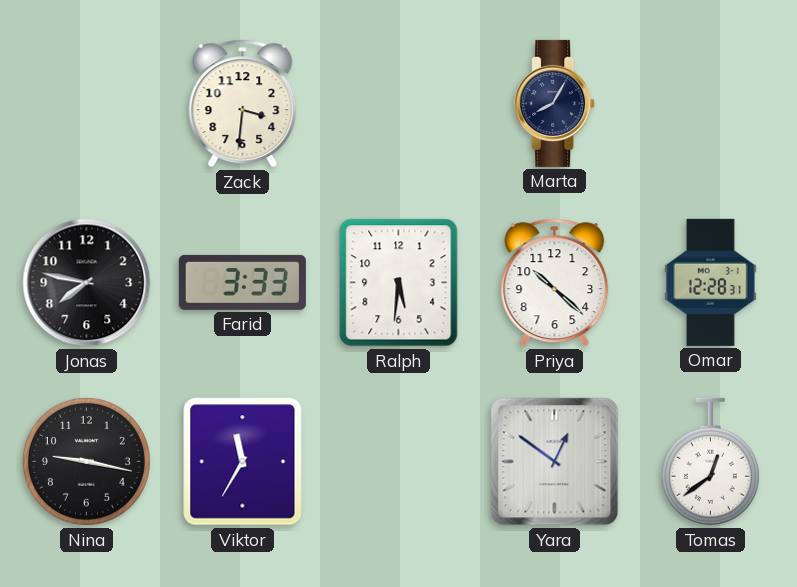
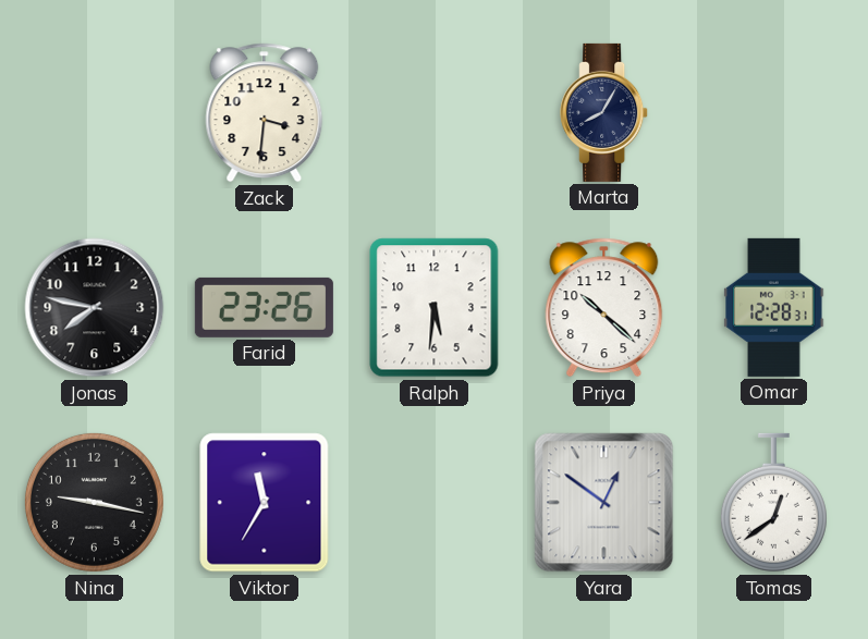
Farid: 3:33 -> 23:26 (264, 307)
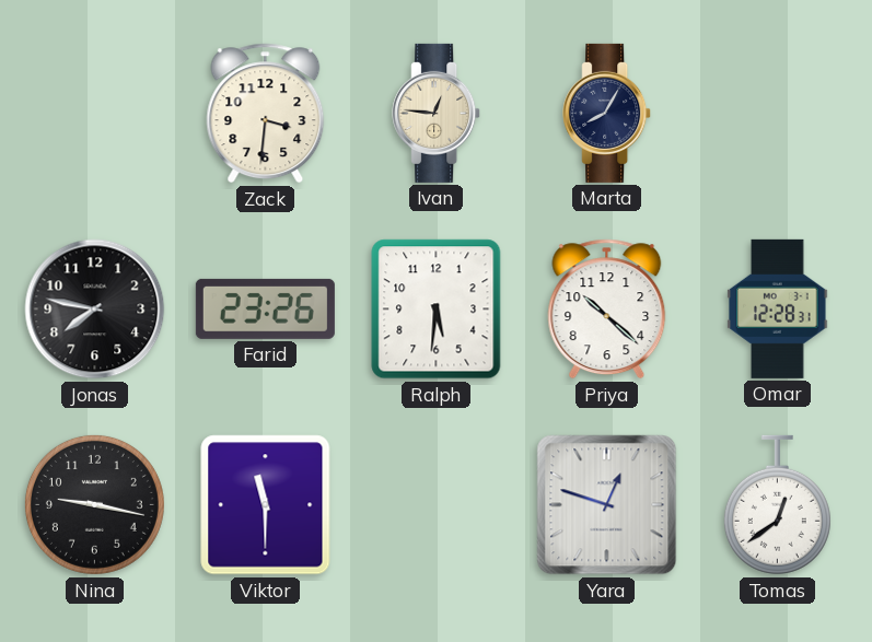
Ivan: none -> 12:46 (437, 113)
Viktor: 11:35 -> 11:30 (266, 505)
Yara: 12:51 -> 12:48 (607, 505)
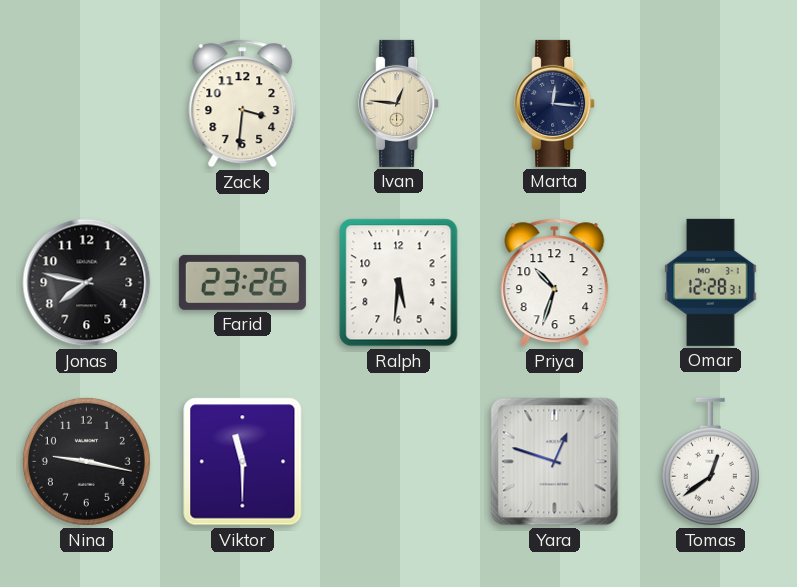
Marta: 8:05 -> 12:16 (555, 103)
Priya: 10:22 -> 10:33 (555, 283)
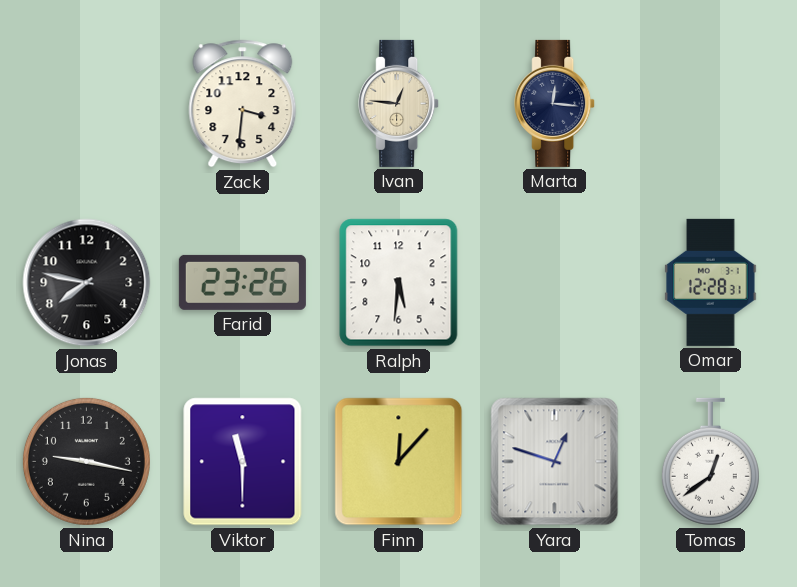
Priya: 10:33 -> none (555, 283)
Finn: none -> 12:07 (399, 462)
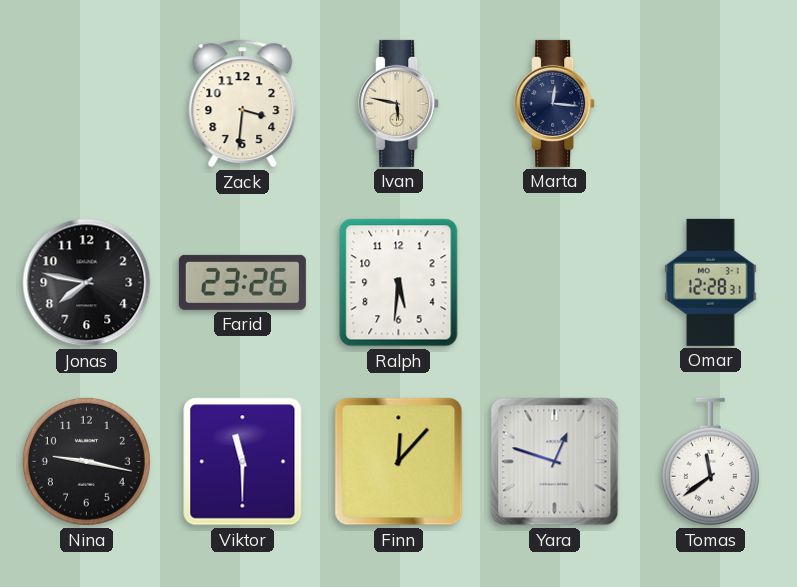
Ivan: 12:46 -> 5:47 (399, 103)
Tomas: 12:39 -> 11:39 (710, 462)
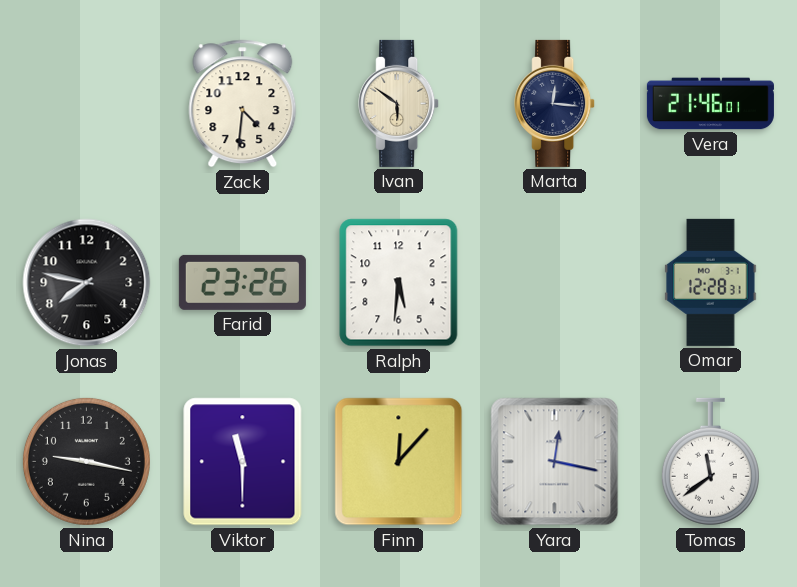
Zack: 3:31 -> 4:31 (243, 104)
Ivan: 5:47 -> 5:51 (399, 103)
Vera: none -> 21:46 (710, 104)
Yara: 12:48 -> 12:17 (555, 462)
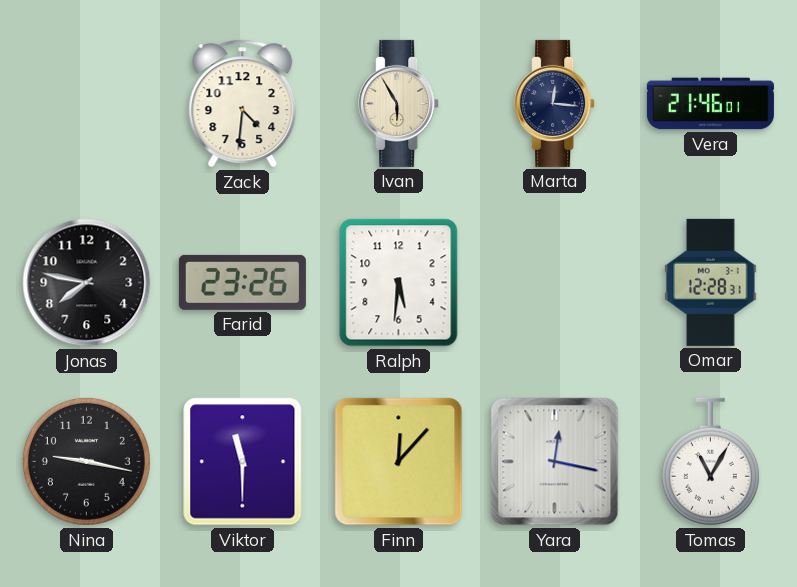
Ivan: 5:51 -> 5:55 (399, 103)
Tomas: 11:39 -> 11:05 (710, 462)
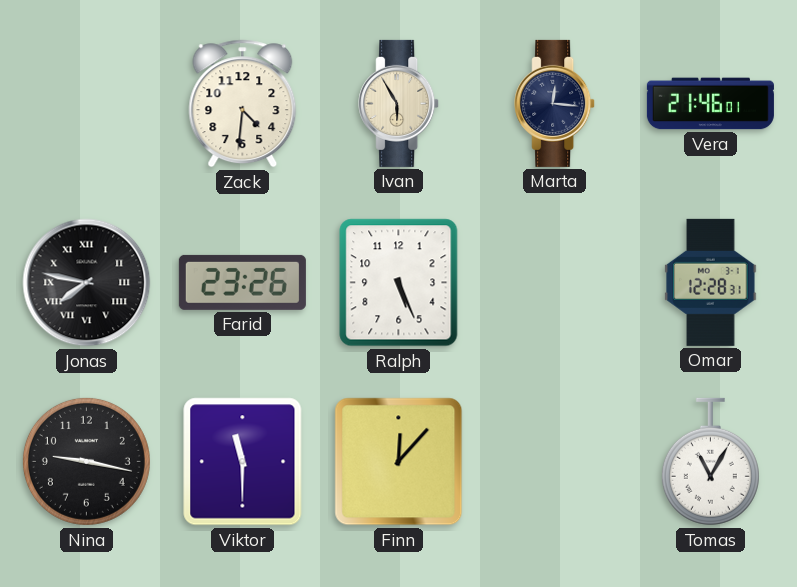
Jonas numerals: Arabic -> Roman (87, 283)
Ralph: 5:31 -> 5:26 (399, 283)
Yara: 12:17 -> none (555, 462)
